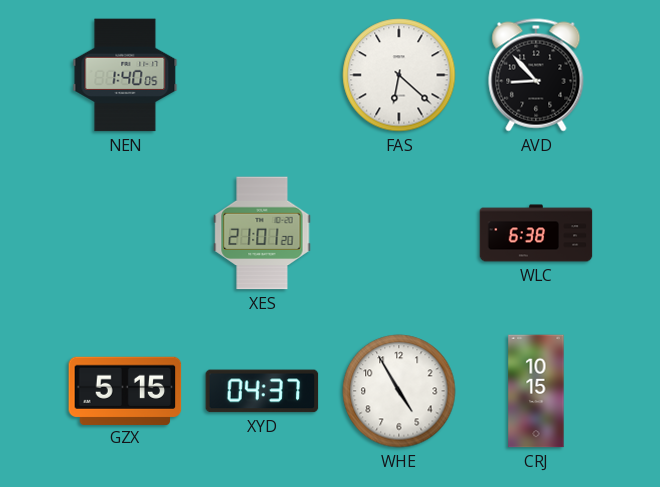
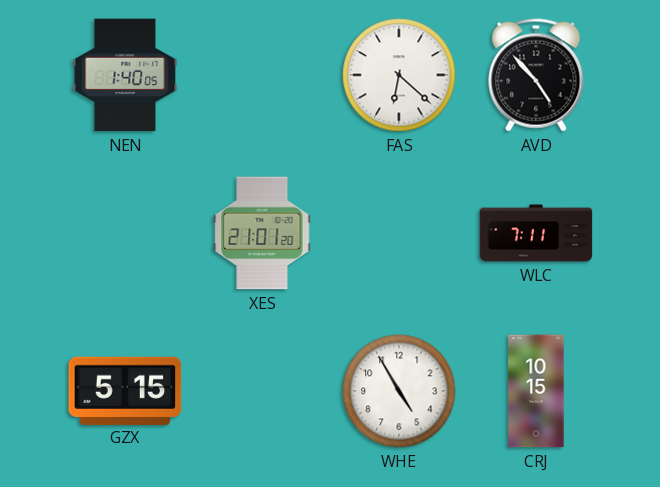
AVD: 8:53 -> 4:53 (536, 75)
WLC: 6:38 -> 7:11 (536, 233)
XYD: 04:37 -> none (262, 391)
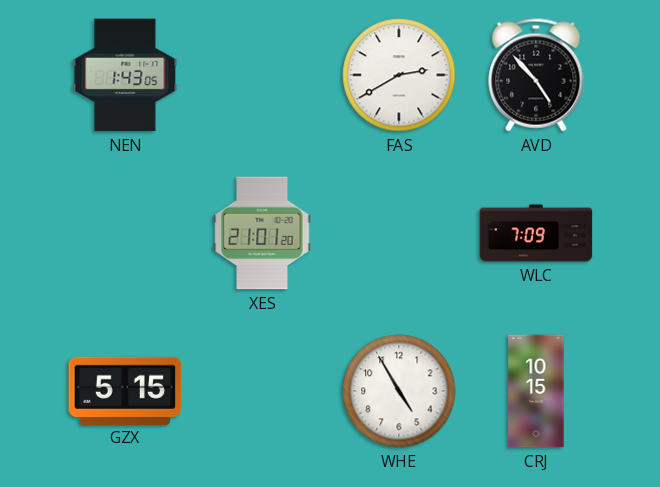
NEN: 1:40 -> 1:43 (125, 75)
FAS: 6:22 -> 2:40 (399, 75)
WLC: 7:11 -> 7:09 (536, 233)
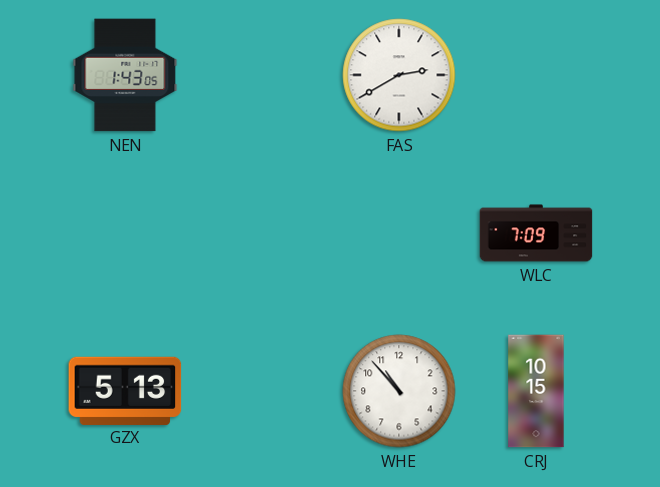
AVD: 4:53 -> none (536, 75)
XES: 21:01 -> none (262, 233)
GZX: 5:15 -> 5:13 (125, 390)
WHE: 4:55 -> 10:53 (399, 391)
